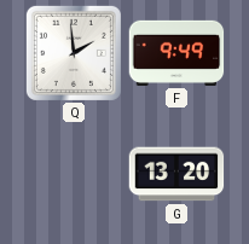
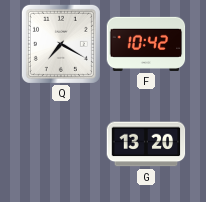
Q: 1:59 -> 7:20 (61, 44)
F: 9:49 -> 10:42 (146, 44)
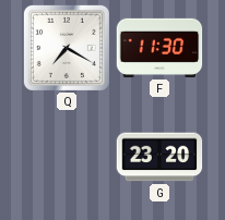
F: 10:42 -> 11:30 (159, 48)
G: 13:20 -> 23:20 (159, 157)
